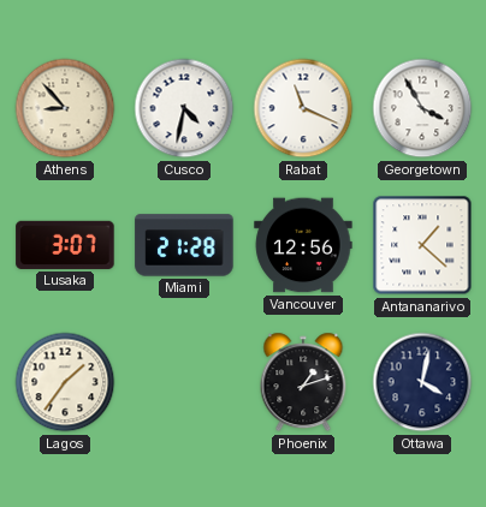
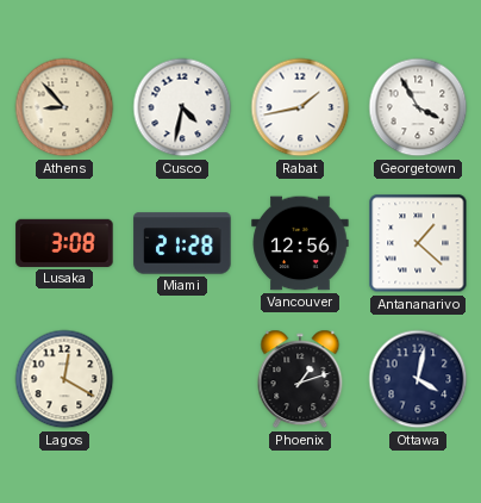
Rabat: 11:19 -> 1:43 (300, 107)
Lusaka: 3:07 -> 3:08 (64, 243)
Lagos: 1:36 -> 12:20 (64, 379)
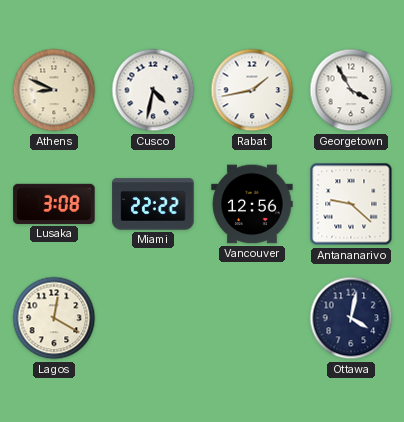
Athens: 8:53 -> 8:49 (54, 90)
Miami: 21:28 -> 22:22 (153, 204)
Antananarivo: 1:22 -> 9:22 (351, 204)
Phoenix: 1:12 -> none (300, 379)
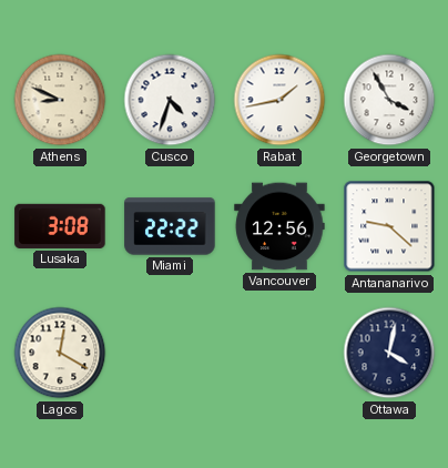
Cusco: 4:32 -> 4:33 (170, 100)
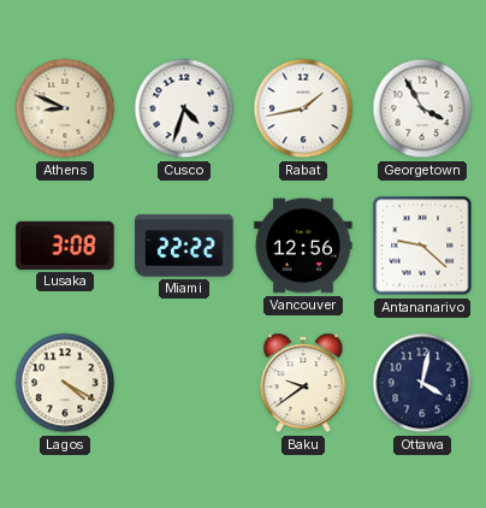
Lagos: 12:20 -> 4:20 (65, 383)
Baku: none -> 9:39 (303, 383)
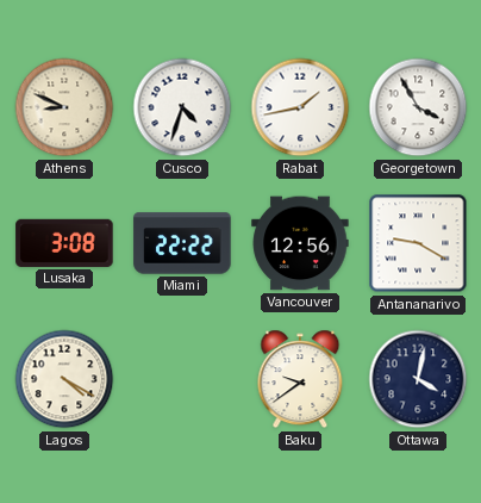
Antananarivo: 9:22 -> 9:20 (418, 243)
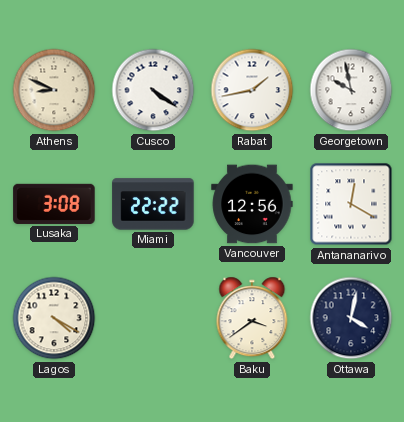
Cusco: 4:33 -> 4:21 (153, 90)
Georgetown: 3:55 -> 9:58 (351, 90)
Antananarivo: 9:20 -> 12:20 (351, 204)
Baku: 9:39 -> 3:39 (252, 318)
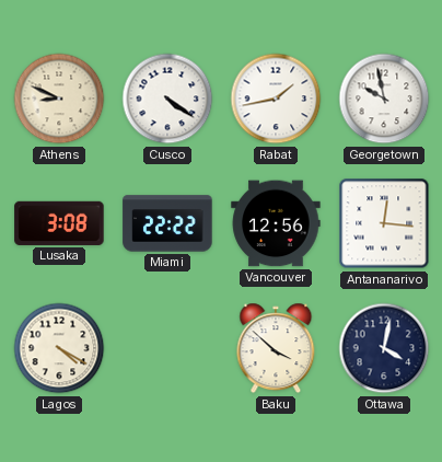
Antananarivo: 12:20 -> 12:16 (384, 223)
Baku: 3:39 -> 3:52 (276, 348)
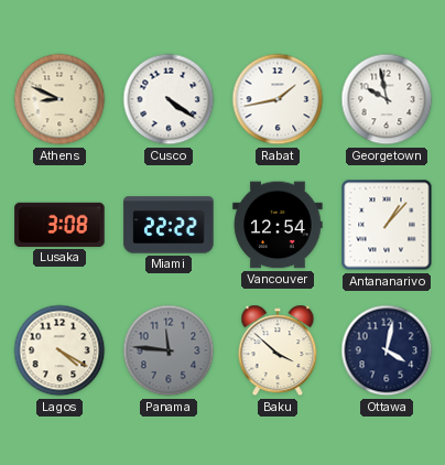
Vancouver: 12:56 -> 12:54 (278, 225)
Antananarivo: 12:16 -> 1:07 (387, 225)
Panama: none -> 11:46 (169, 350)
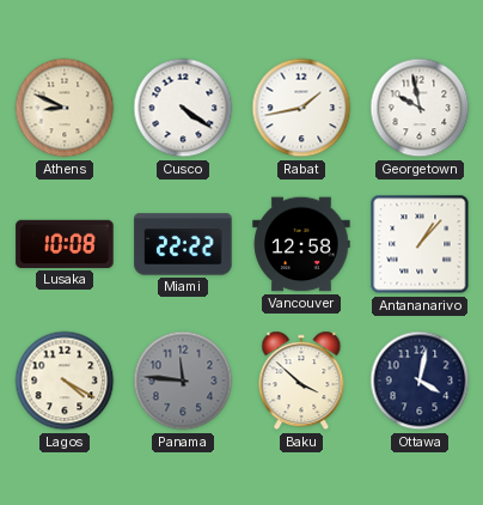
Lusaka: 3:08 -> 10:08 (65, 244)
Vancouver: 12:54 -> 12:58 (301, 244)
